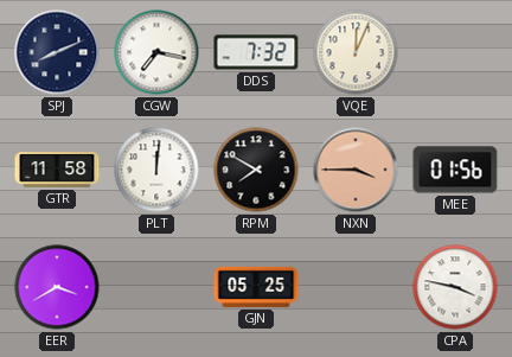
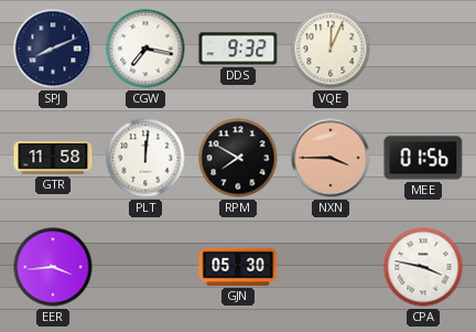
DDS: 7:32 -> 9:32 (238, 49)
EER: 3:40 -> 3:44 (53, 267)
GJN: 05:25 -> 05:30 (238, 267)
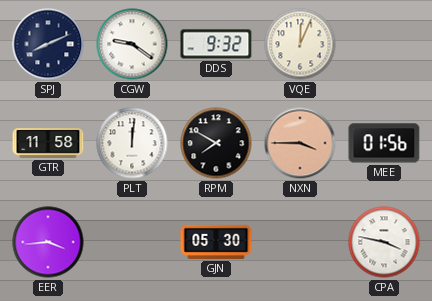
CGW: 7:17 -> 9:21 (132, 44)
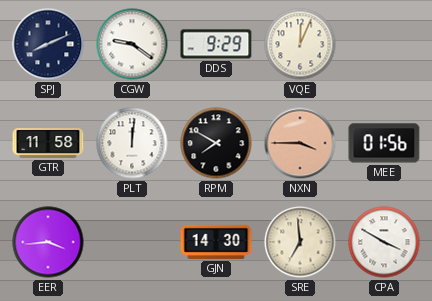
DDS: 9:32 -> 9:29 (216, 44)
GJN: 05:30 -> 14:30 (216, 242)
SRE: none -> 6:59 (300, 242)
CPA: 3:47 -> 3:50 (384, 242)
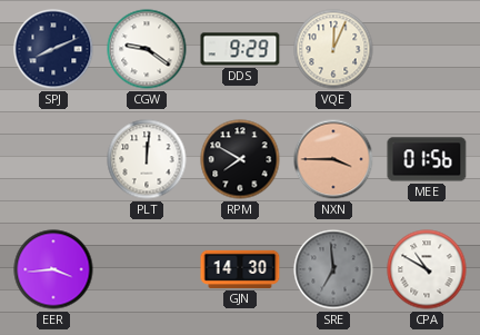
GTR: 11:58 -> none (48, 143)
SRE dial: cream -> grey (333, 269)
CPA: 3:50 -> 10:50 (427, 269)
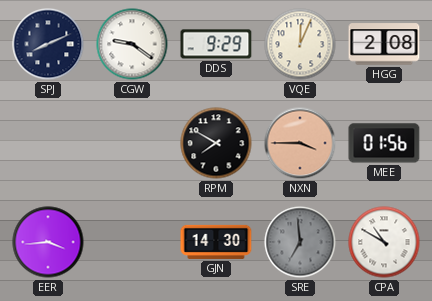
HGG: none -> 2:08 (384, 44)
PLT: 12:01 -> none (147, 159)
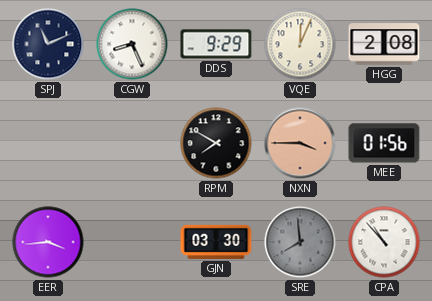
SPJ: 8:11 -> 11:11 (48, 44)
CGW: 9:21 -> 8:26 (132, 44)
GJN: 14:30 -> 03:30 (216, 242)
SRE: 6:59 -> 7:59 (300, 242)
CPA: 10:50 -> 10:53 (384, 242)
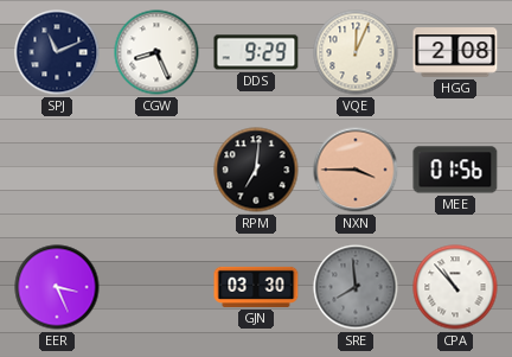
RPM: 7:50 -> 7:01 (256, 170)
EER: 3:44 -> 3:26 (57, 287)
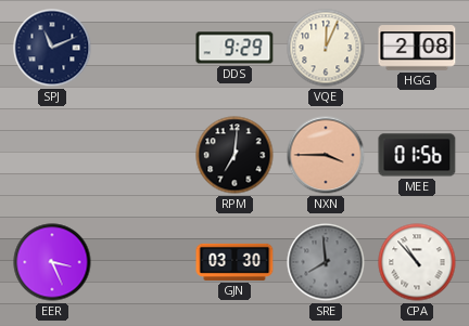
CGW: 8:26 -> none (156, 52)
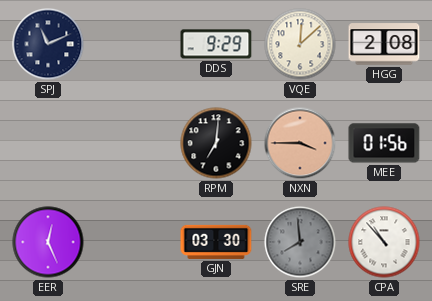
VQE: 12:04 -> 12:08 (300, 44)
EER: 3:26 -> 12:26 (48, 242)
